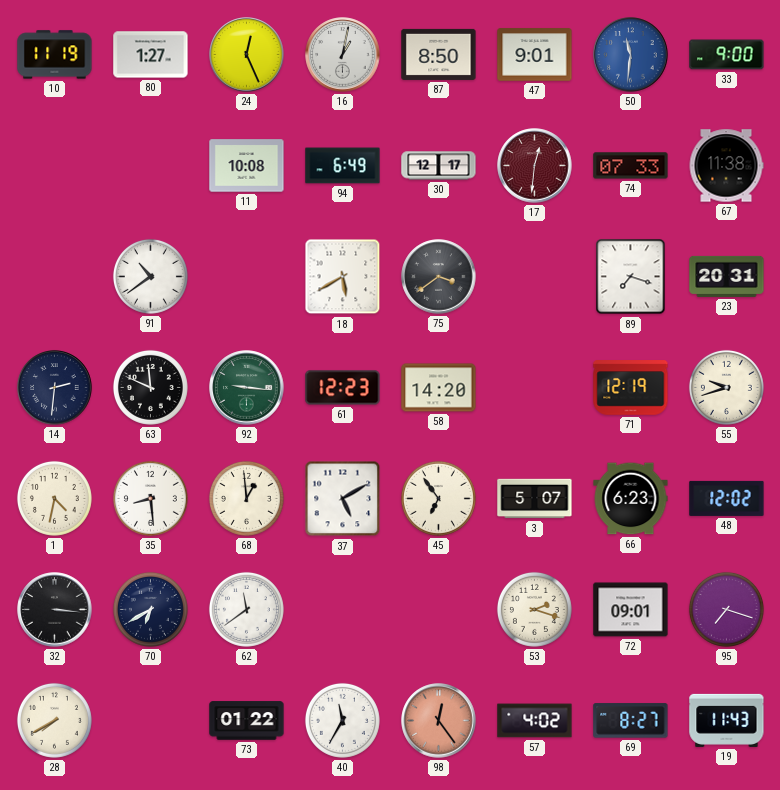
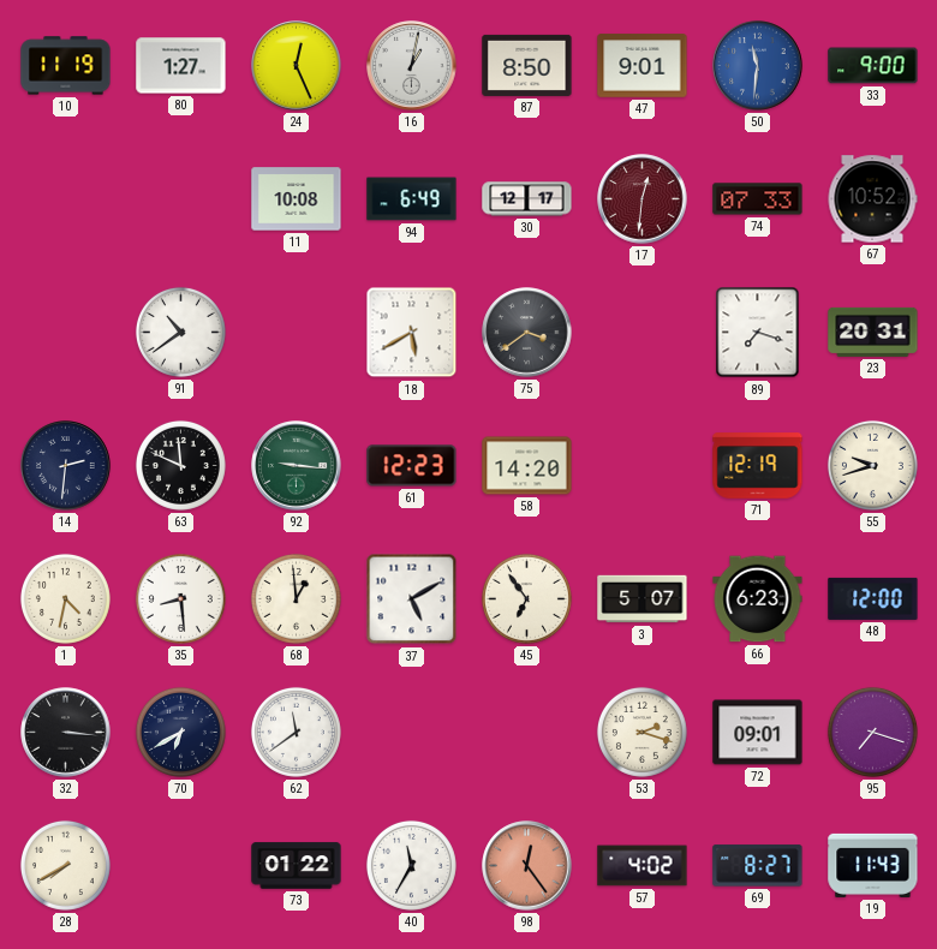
67: 11:38 -> 10:52 (872, 199)
48: 12:02 -> 12:00 (873, 598)
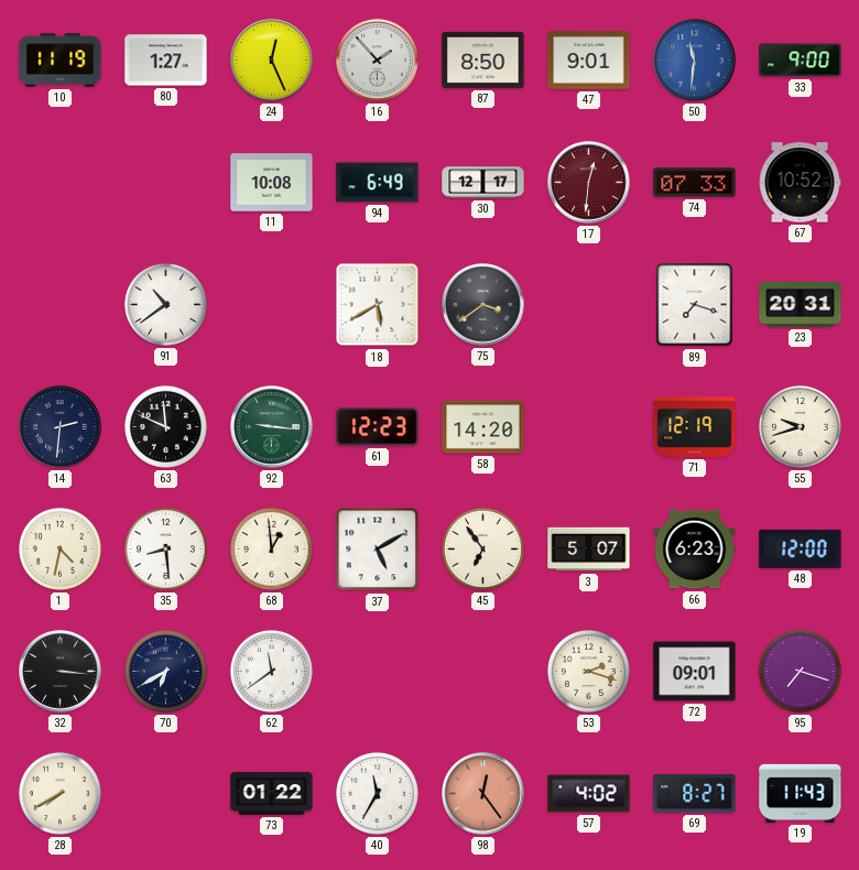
16: 1:02 -> 1:53 (378, 61)
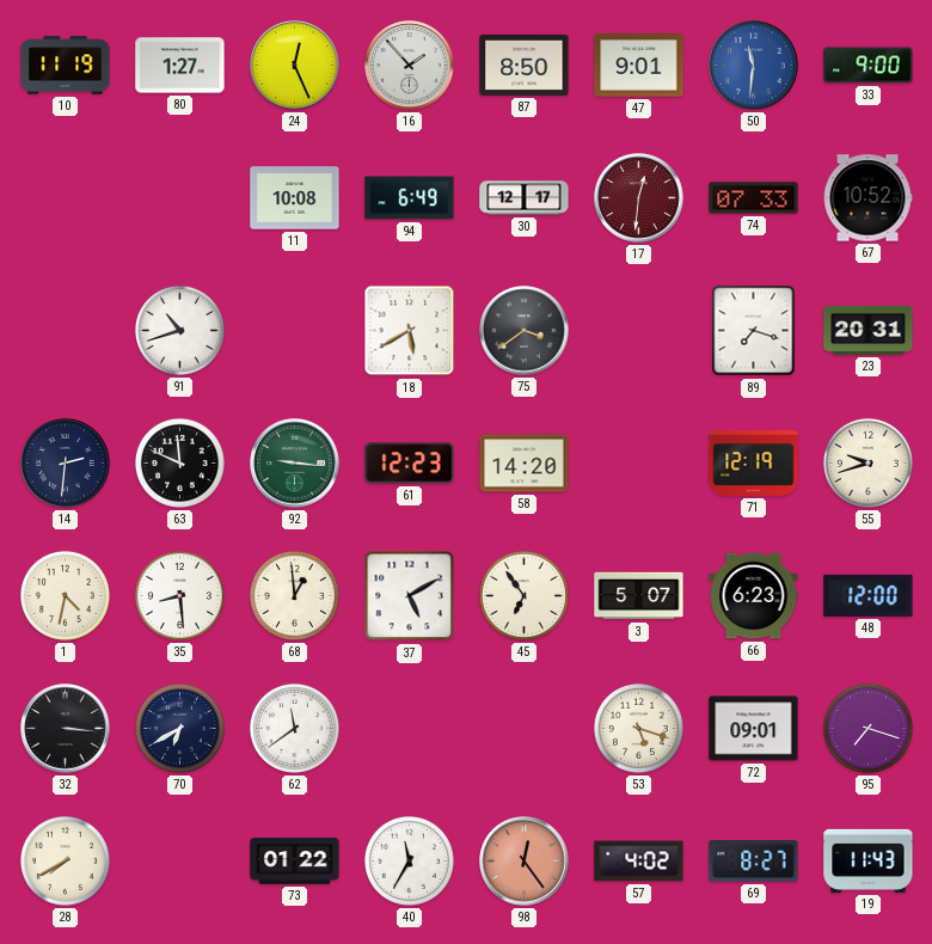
91: 10:39 -> 10:42 (179, 330)
53: 2:18 -> 5:18 (638, 728)
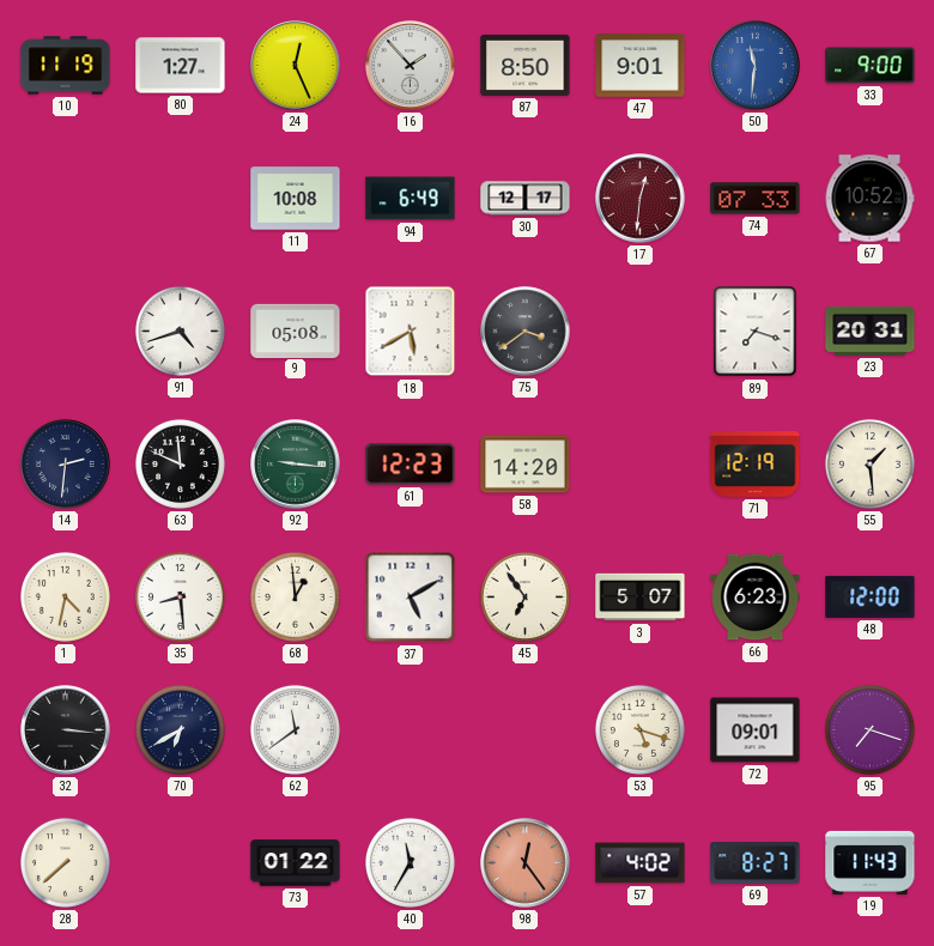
91: 10:42 -> 4:42 (180, 331)
9: none -> 05:08 (296, 331)
55: 9:42 -> 1:29 (869, 463)
28: 7:40 -> 7:38 (65, 862)
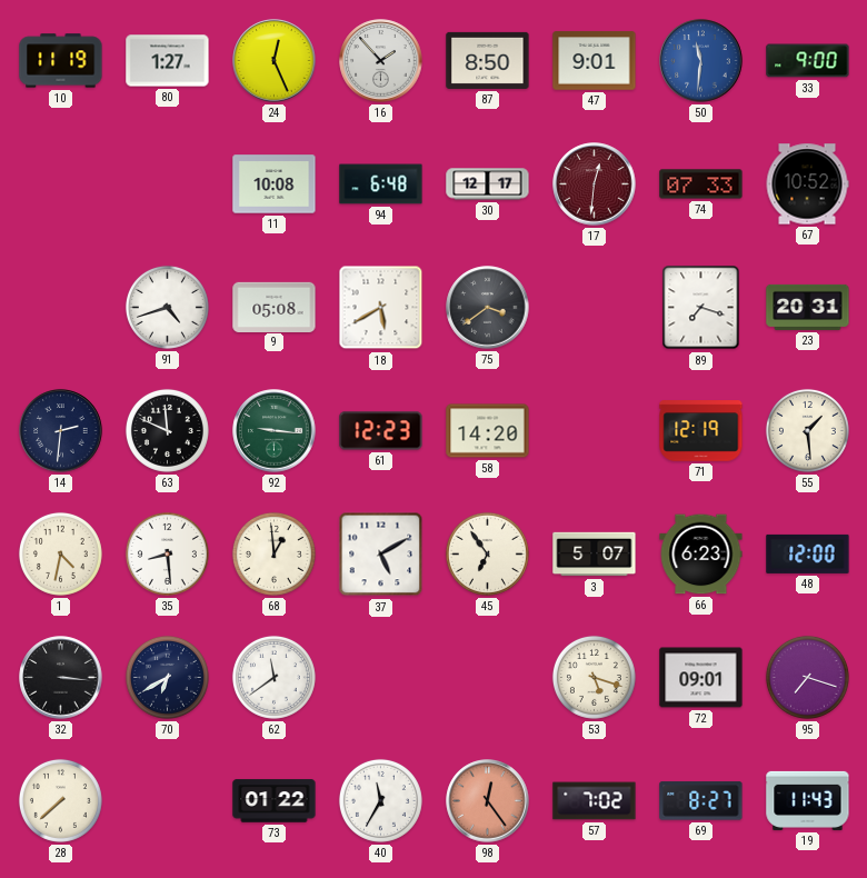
94: 6:49 -> 6:48 (381, 184)
57: 4:02 -> 7:02 (595, 801)
